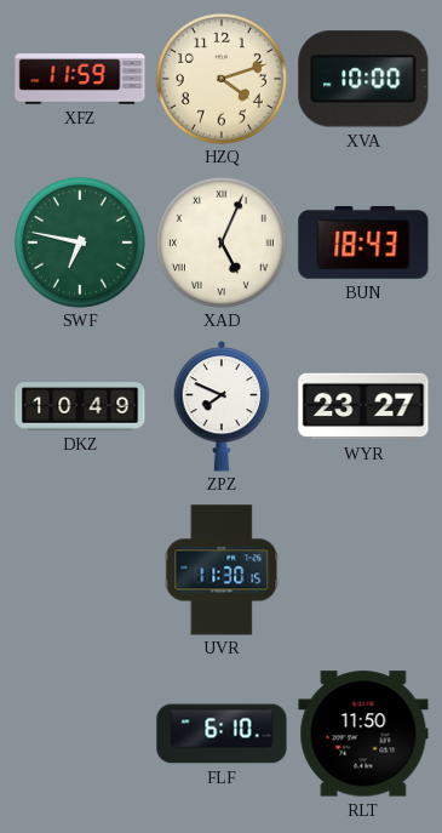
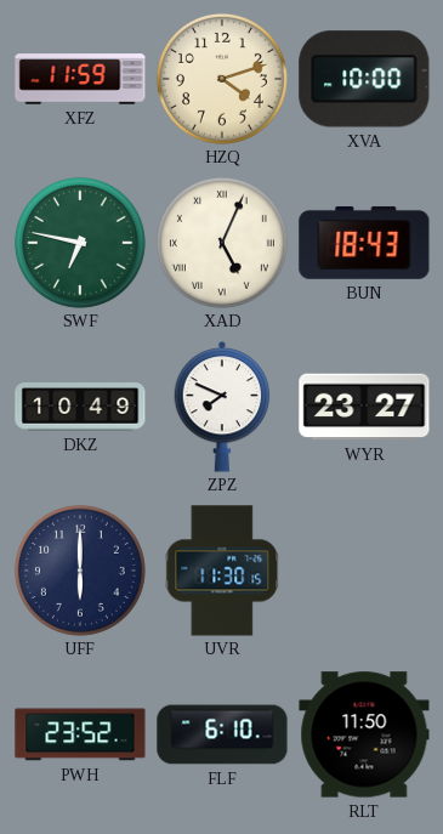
UFF: none -> 6:00 (80, 571)
PWH: none -> 23:52 (80, 734)
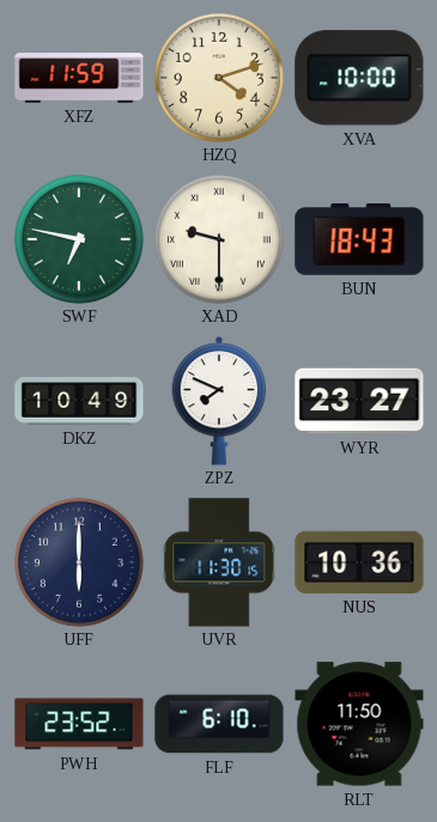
XAD: 5:04 -> 9:30 (219, 239)
NUS: none -> 10:36 (359, 562)
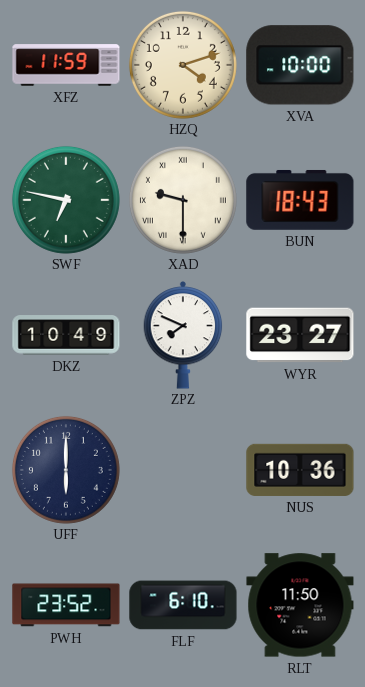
UVR: 11:30 -> none (219, 562)
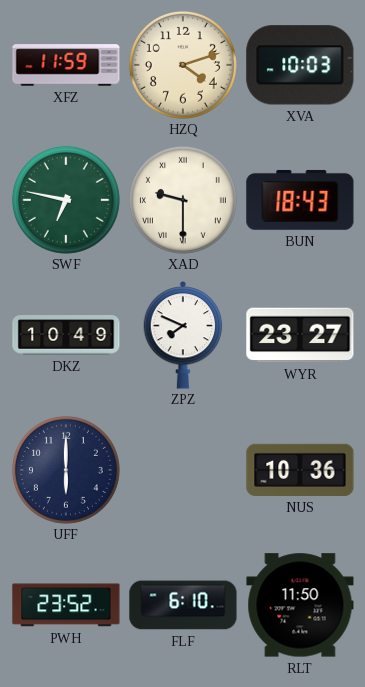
XVA: 10:00 -> 10:03 (300, 65)
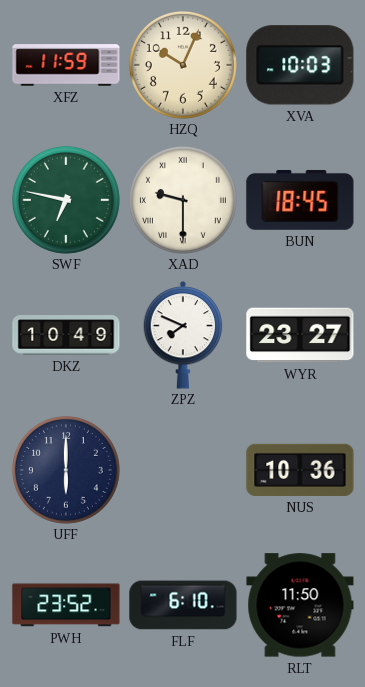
HZQ: 4:12 -> 10:04 (183, 65)
BUN: 18:43 -> 18:45 (300, 200)
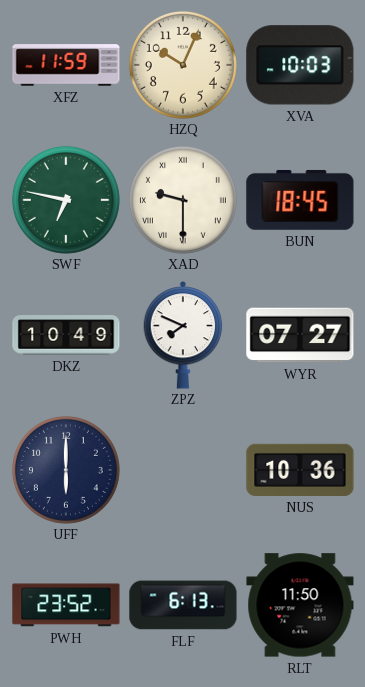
WYR: 23:27 -> 07:27 (300, 335)
FLF: 6:10 -> 6:13 (183, 605)
